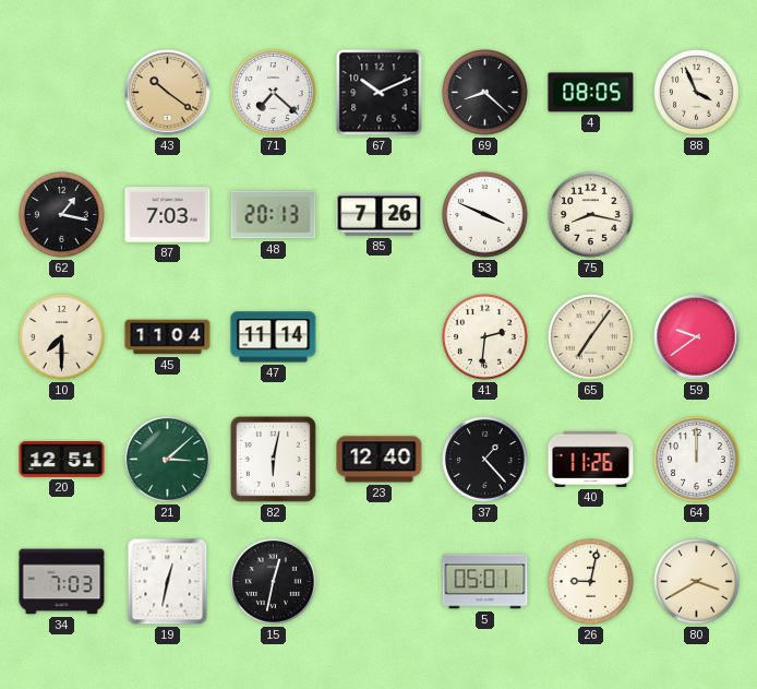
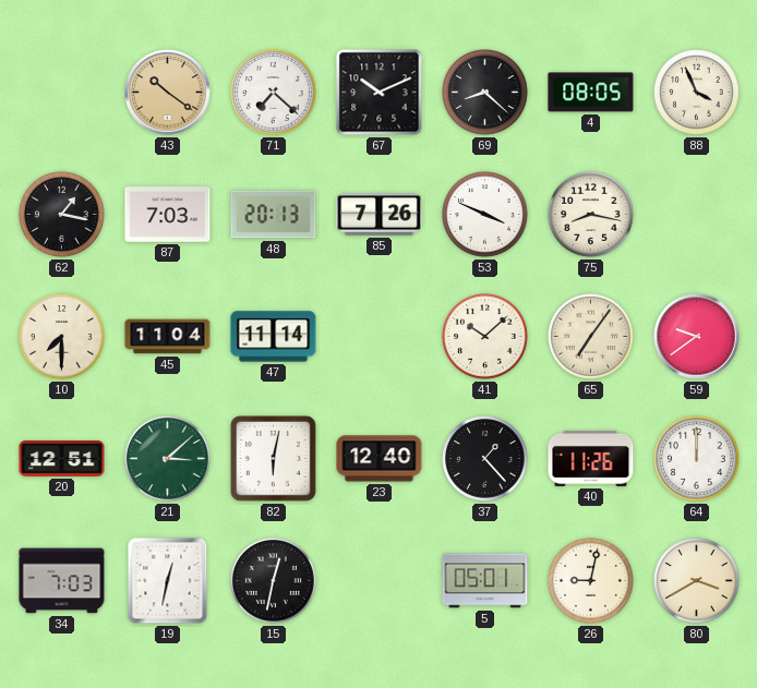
41: 2:31 -> 10:08 (485, 337)
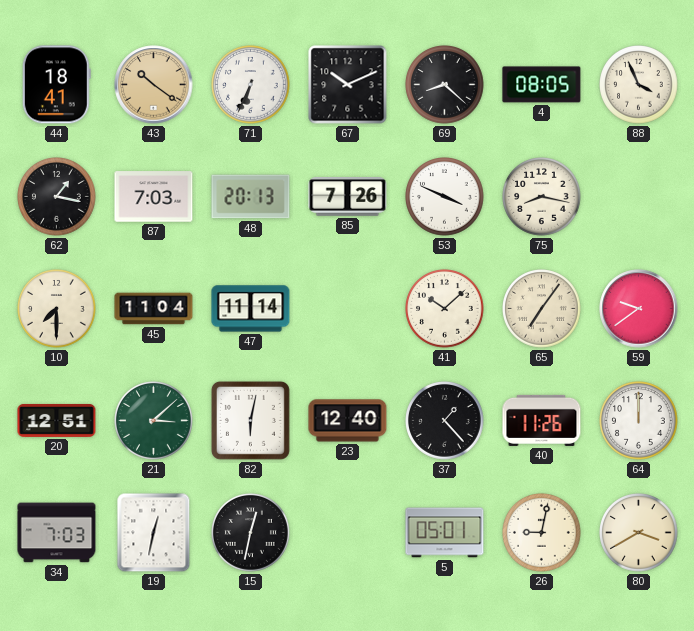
44: none -> 18:41 (56, 85)
71: 7:22 -> 6:34 (251, 85)
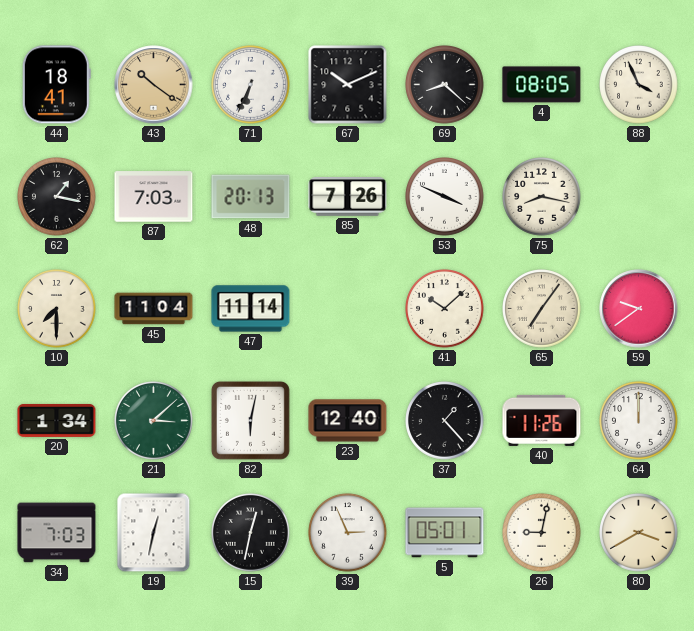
20: 12:51 -> 1:34 (57, 420)
39: none -> 2:56 (348, 533)
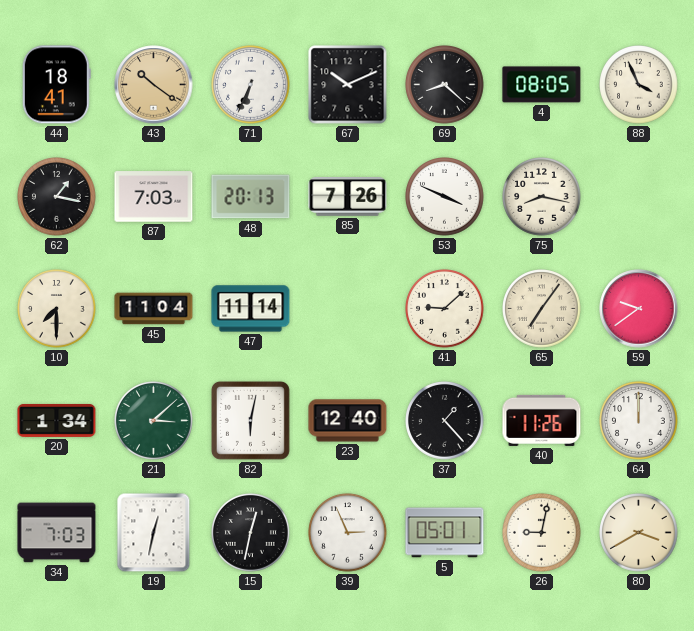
41: 10:08 -> 9:08 (445, 309)
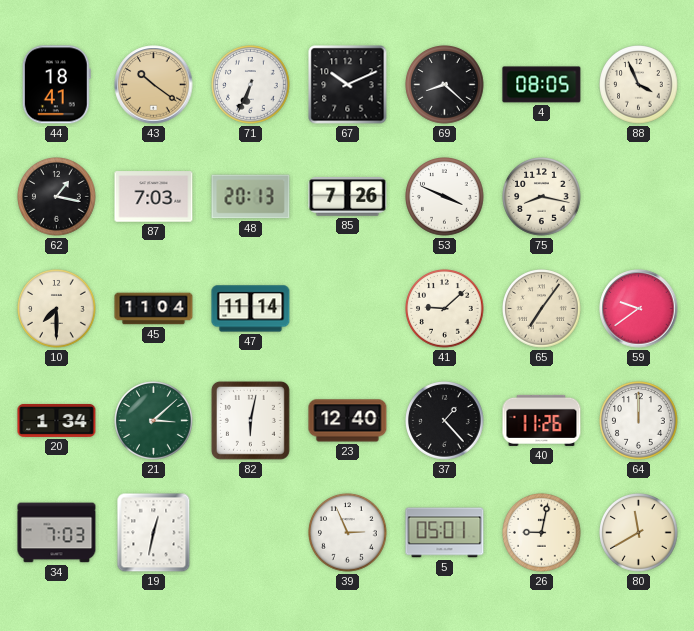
15: 12:32 -> none (251, 533)
80: 3:40 -> 11:40 (639, 533)
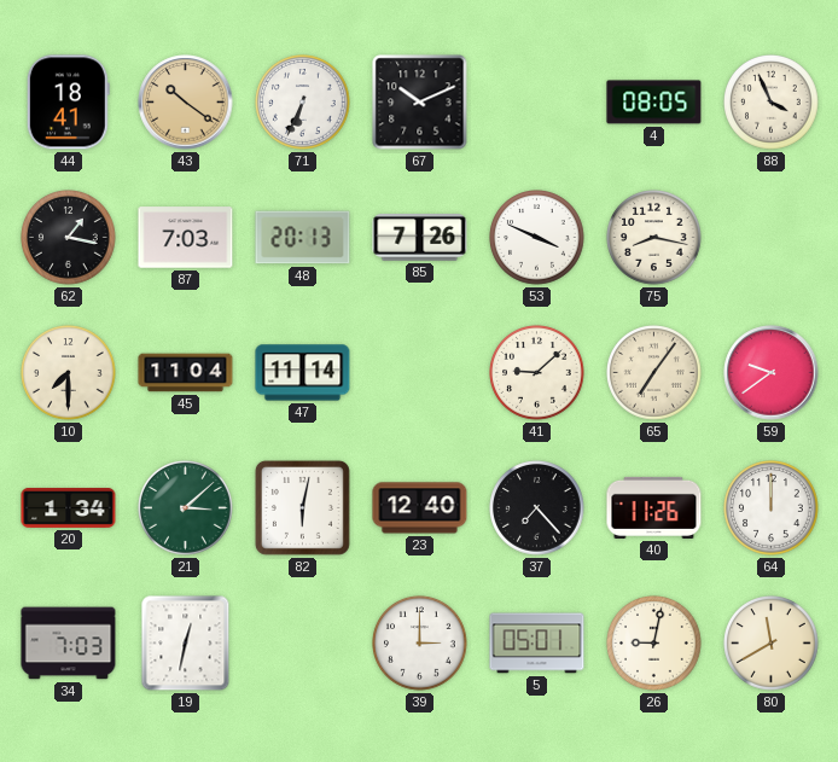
69: 8:22 -> none (445, 85)
37: 1:23 -> 7:23 (537, 508)
39: 2:56 -> 3:00 (420, 644)
